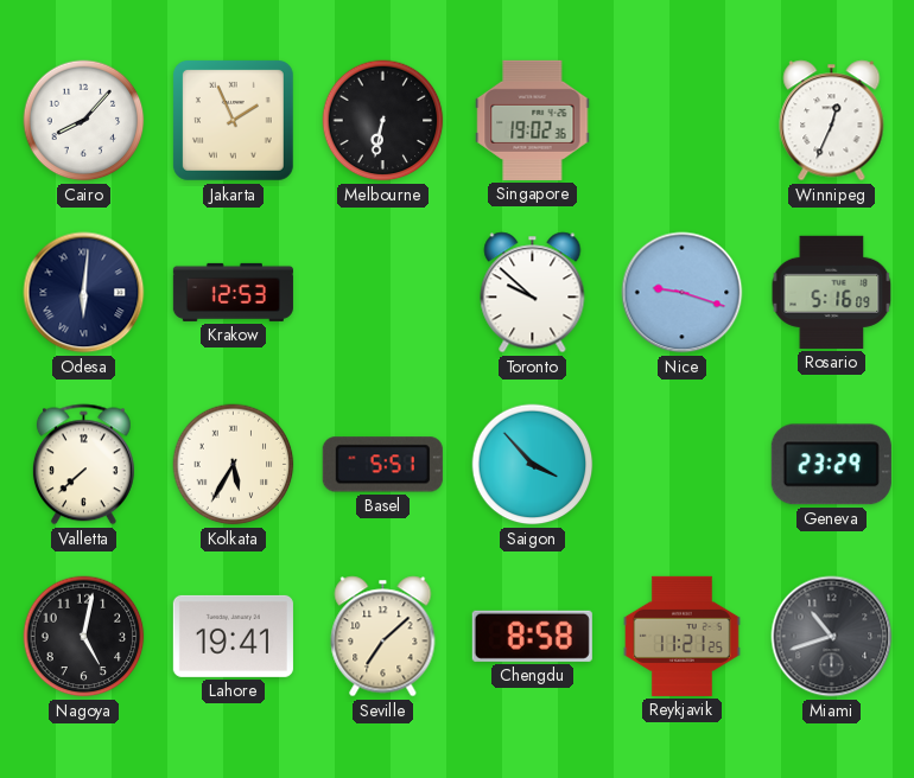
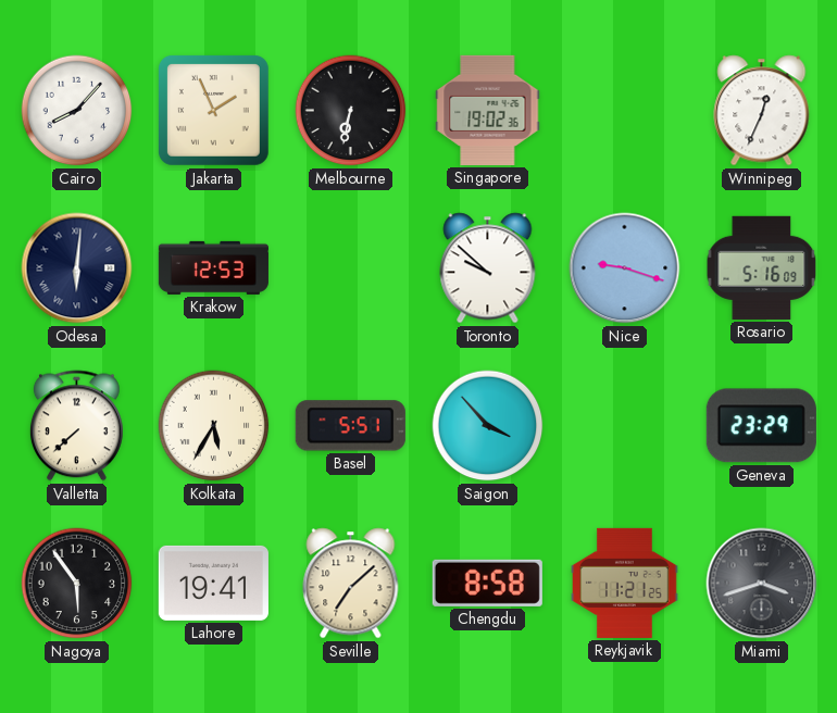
Nagoya: 5:02 -> 5:54 (77, 584)
Miami: 10:42 -> 3:42 (762, 584)
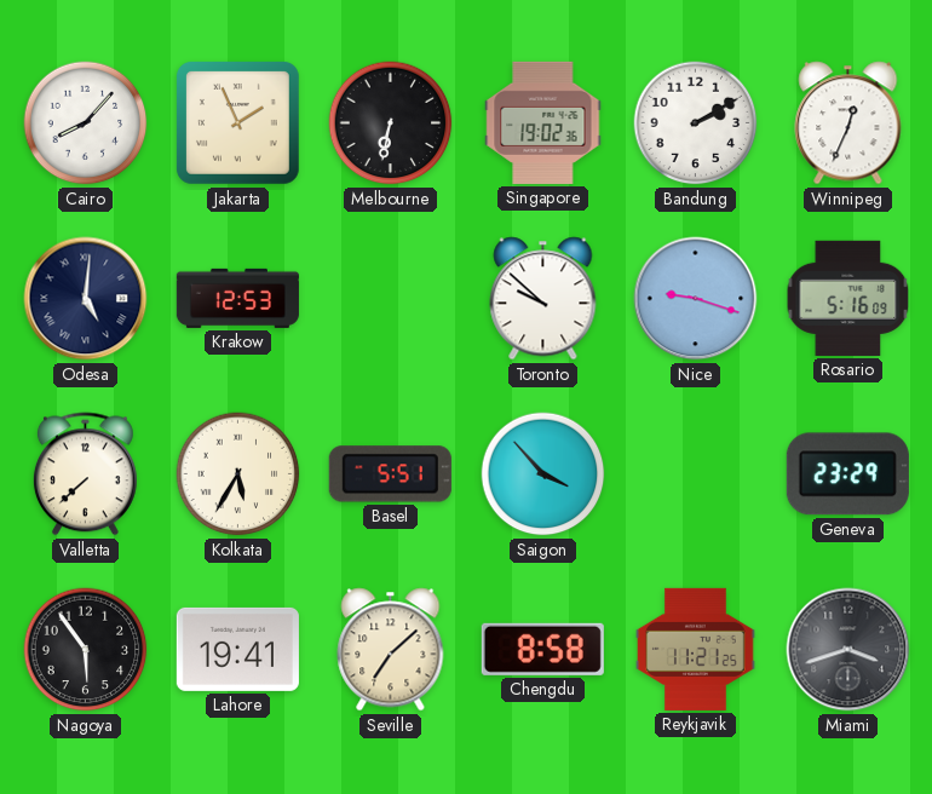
Bandung: none -> 2:10 (696, 123)
Odesa: 6:01 -> 5:01 (86, 299)
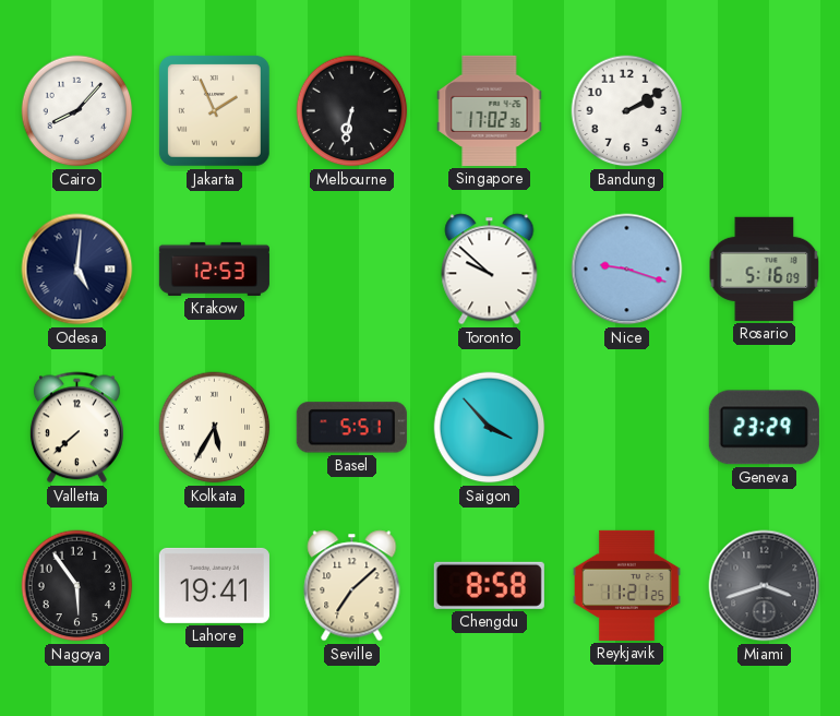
Singapore: 19:02 -> 17:02 (490, 110)
Winnipeg: 12:34 -> none (848, 123)
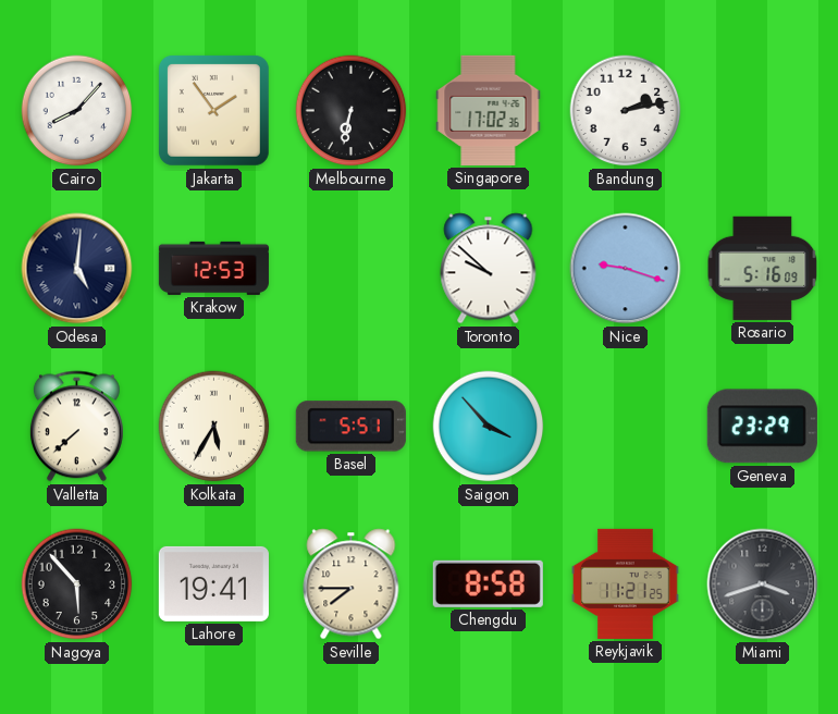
Jakarta: 1:56 -> 1:54 (213, 110)
Bandung: 2:10 -> 2:13 (626, 111)
Nagoya: 5:54 -> 5:53 (77, 584)
Seville: 7:08 -> 7:45 (352, 584)
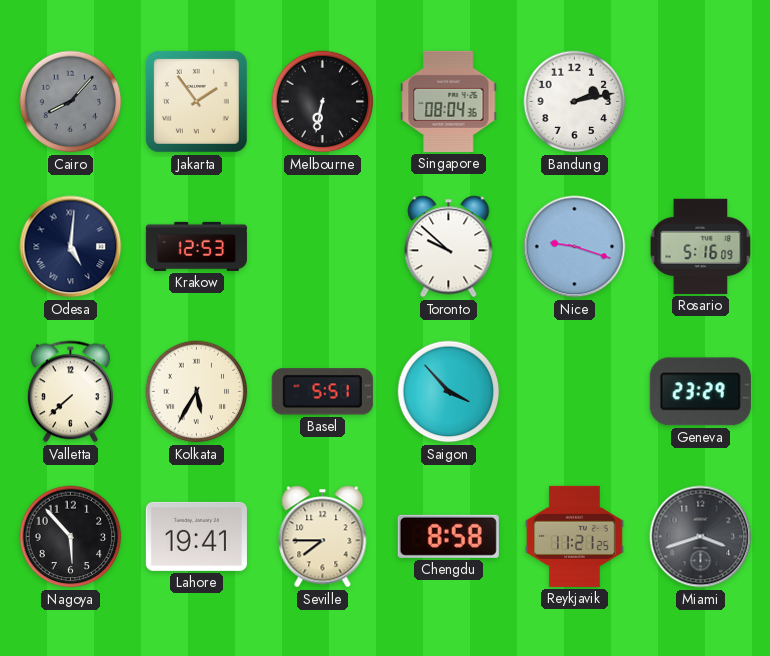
Cairo dial: white -> grey (71, 102)
Singapore: 17:02 -> 08:04 (449, 101)
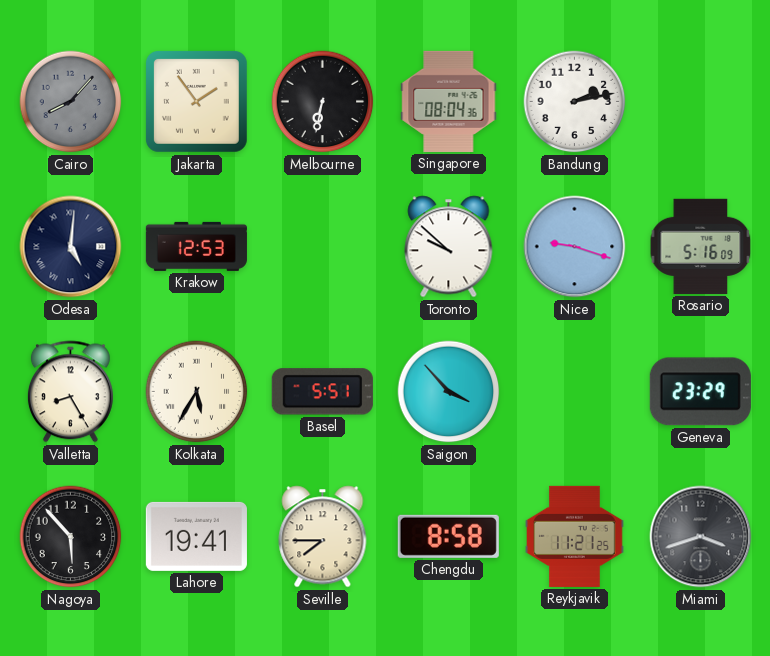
Valletta: 7:38 -> 8:25 (70, 392)
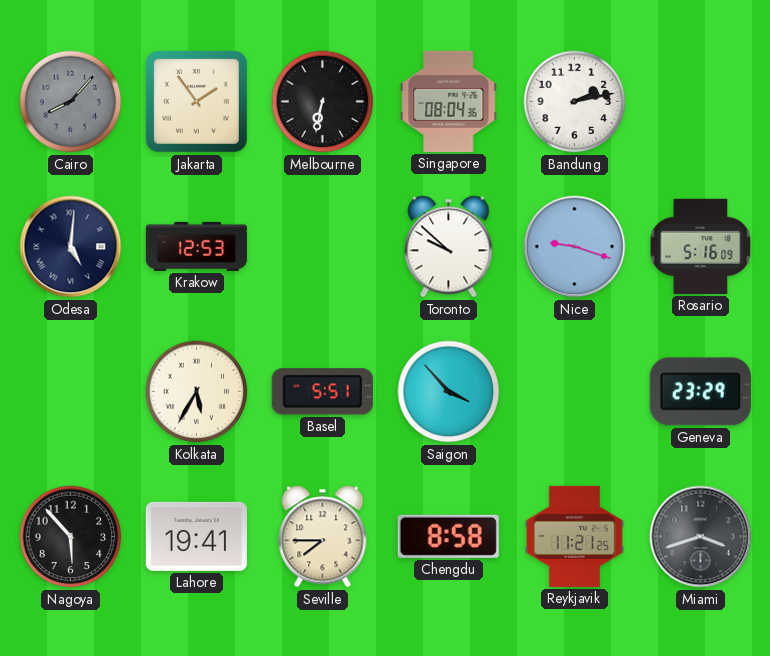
Valletta: 8:25 -> none (70, 392)
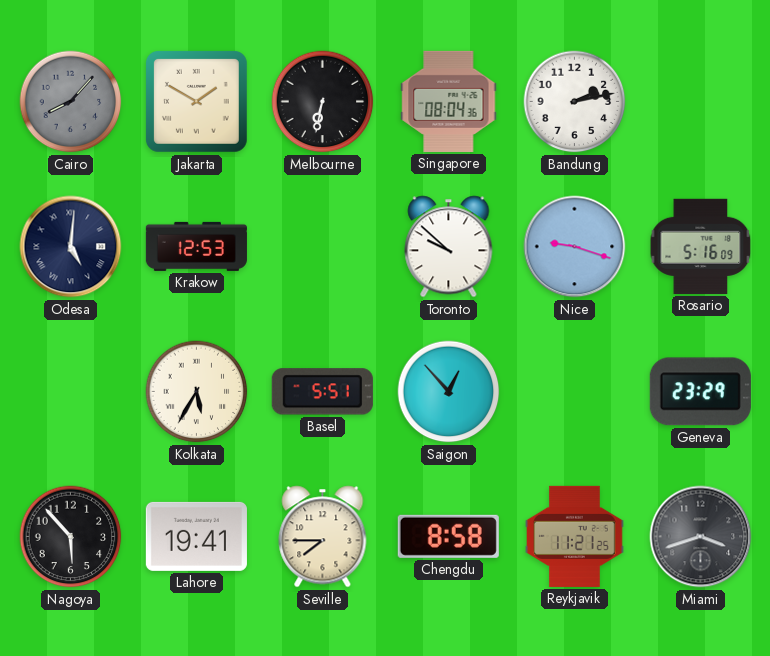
Jakarta: 1:54 -> 1:50 (196, 101)
Saigon: 3:53 -> 12:53 (449, 392)
